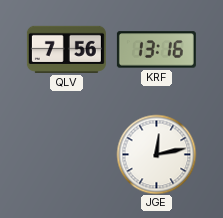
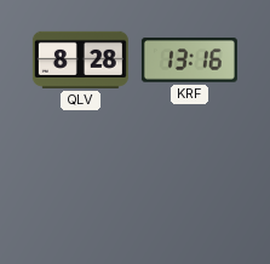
QLV: 7:56 -> 8:28 (80, 59)
JGE: 12:13 -> none (156, 154)
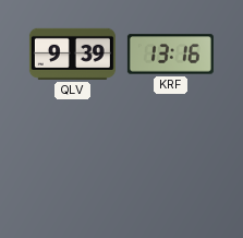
QLV: 8:28 -> 9:39 (72, 53)
